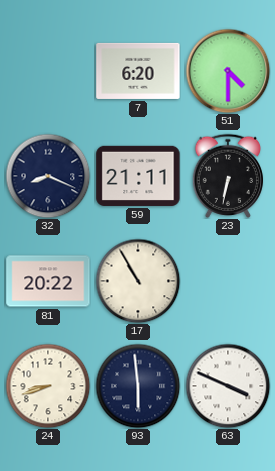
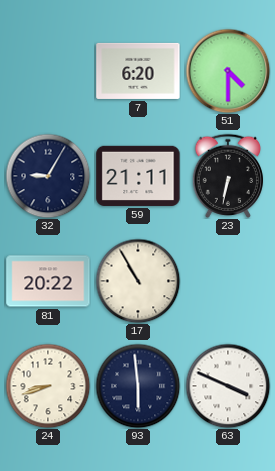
32: 8:19 -> 9:05 (48, 176)
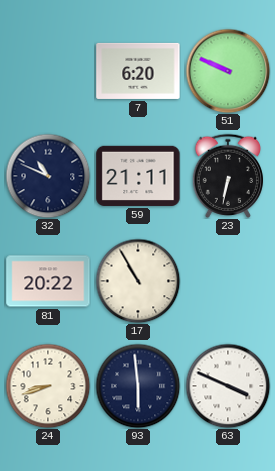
51: 4:30 -> 9:49 (228, 71)
32: 9:05 -> 10:49 (48, 176)
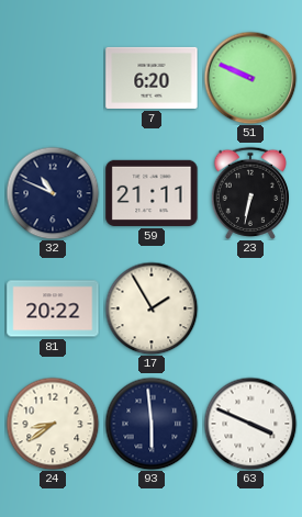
17: 10:55 -> 1:55 (152, 308)
24: 8:42 -> 8:39 (53, 424)
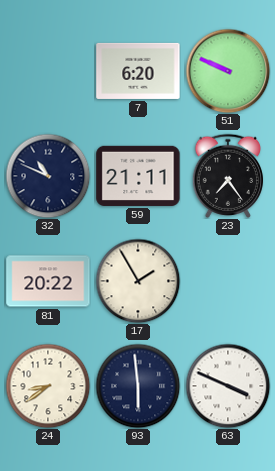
23: 6:32 -> 7:24 (227, 176)
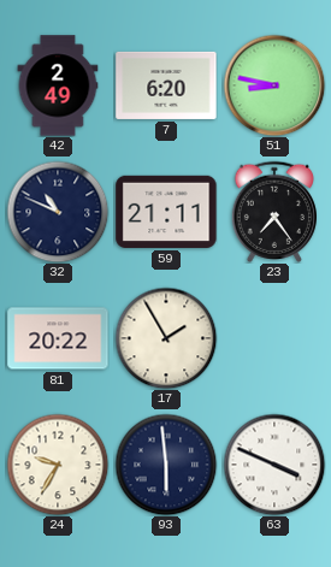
42: none -> 2:49 (58, 85)
51: 9:49 -> 8:47 (274, 85)
24: 8:39 -> 9:35 (58, 465)
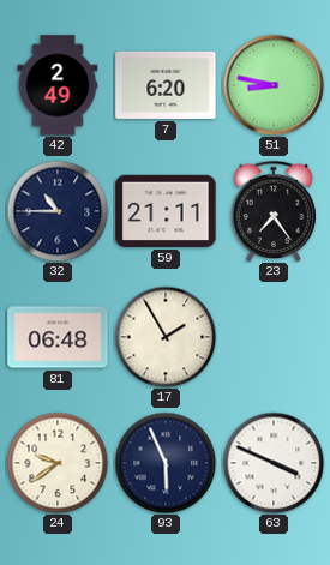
32: 10:49 -> 10:45 (58, 211)
81: 20:22 -> 06:48 (58, 337)
24: 9:35 -> 9:39 (58, 463)
93: 5:59 -> 5:56 (166, 463)
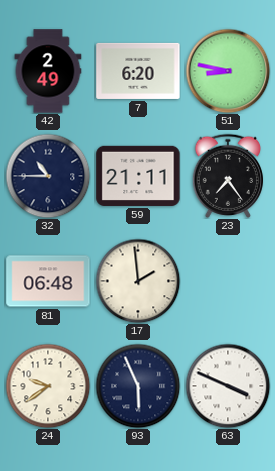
17: 1:55 -> 1:59 (138, 281)
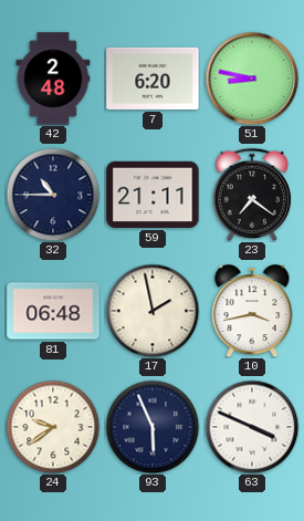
42: 2:49 -> 2:48 (53, 79)
23: 7:24 -> 7:21 (251, 195)
17: 1:59 -> 1:58 (153, 311)
10: none -> 3:43 (252, 312)
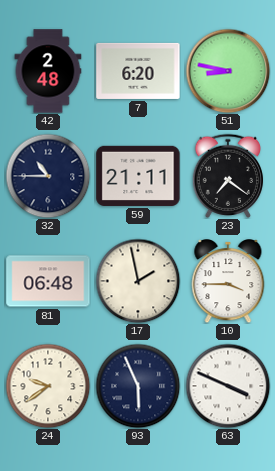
10: 3:43 -> 3:45 (228, 282)
